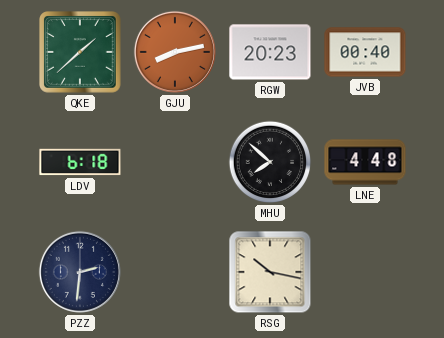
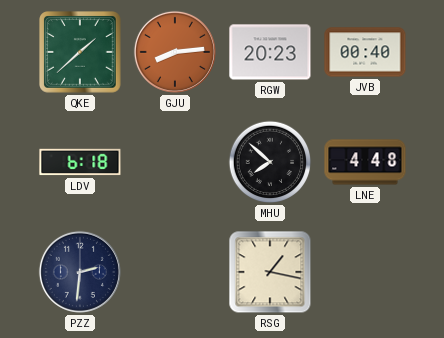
GJU: 8:13 -> 8:14 (175, 52)
RSG: 10:17 -> 1:17 (270, 272)
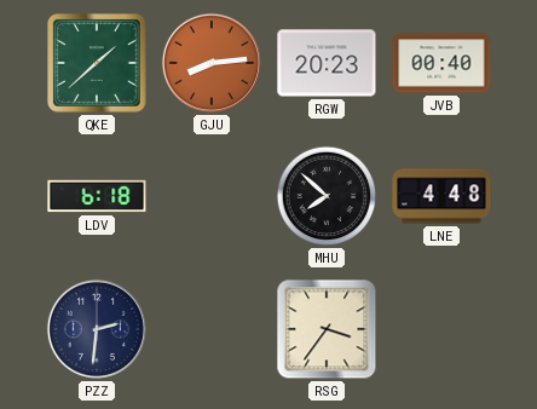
RSG: 1:17 -> 3:36 (327, 329)
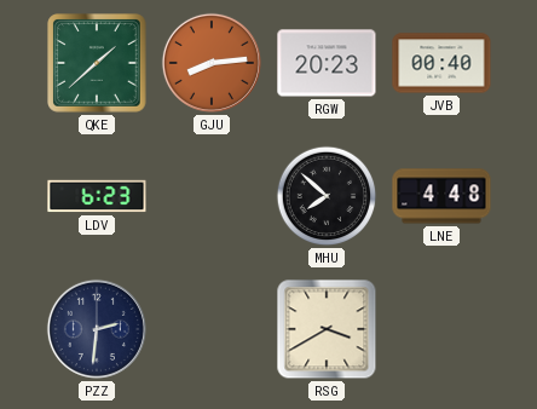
LDV: 6:18 -> 6:23 (97, 196)
RSG: 3:36 -> 3:40 (327, 329)
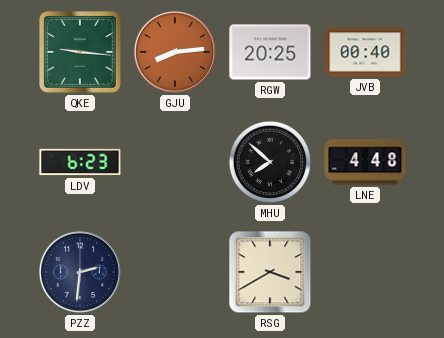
QKE: 1:38 -> 9:16 (80, 52)
RGW: 20:23 -> 20:25 (270, 52)
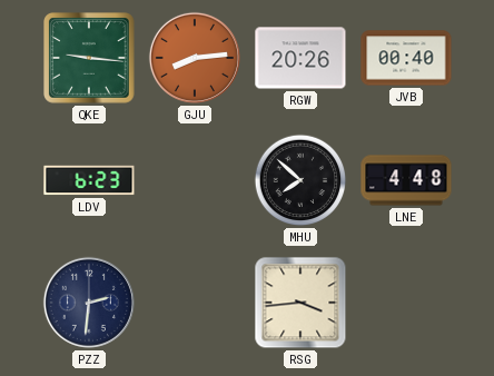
RGW: 20:25 -> 20:26 (300, 58)
RSG: 3:40 -> 3:44 (300, 303)
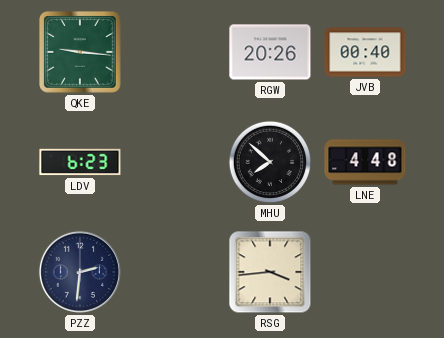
GJU: 8:14 -> none (195, 58)
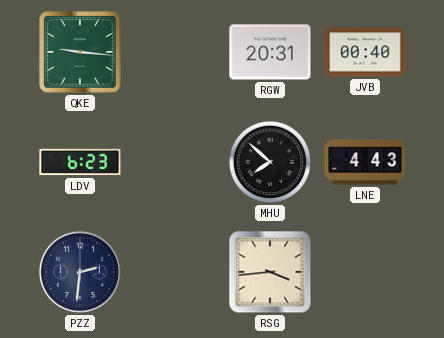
RGW: 20:26 -> 20:31 (270, 52)
LNE: 4:48 -> 4:43 (365, 162)
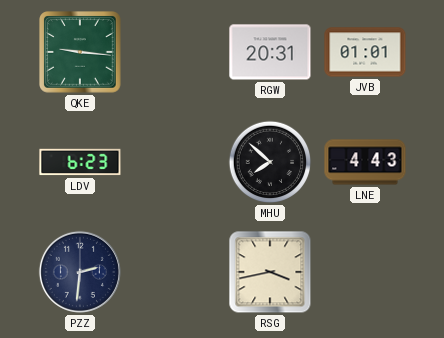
JVB: 00:40 -> 01:01 (365, 52)
RSG: 3:44 -> 3:43 (270, 272)
